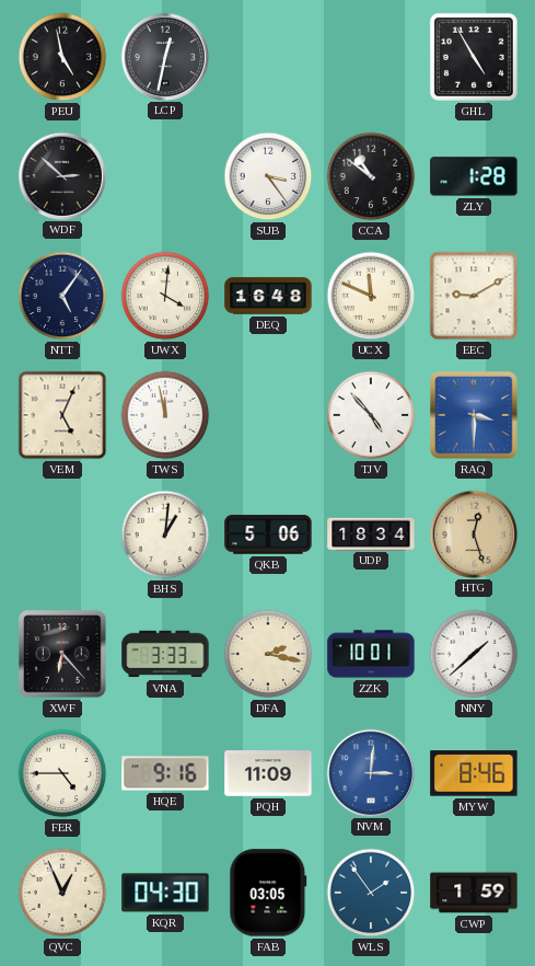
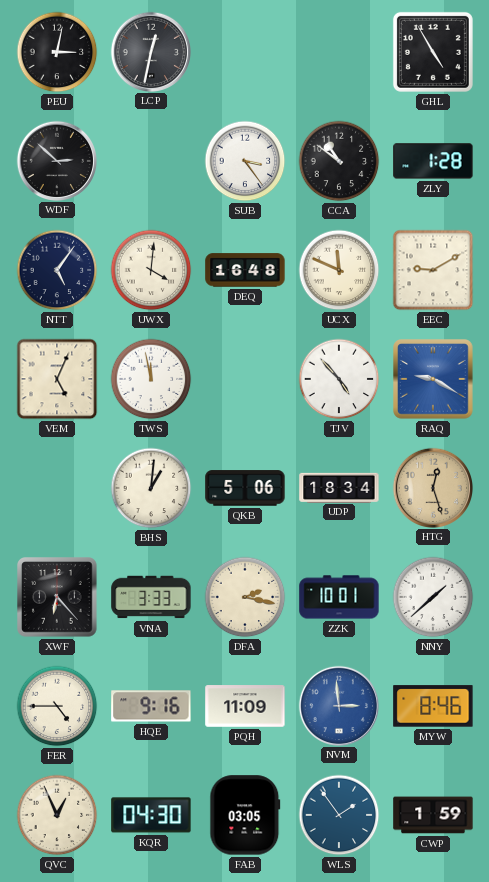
PEU: 4:58 -> 3:02 (57, 52)
RAQ: 3:30 -> 9:20 (433, 379)
NVM: 3:01 -> 2:59 (338, 705)
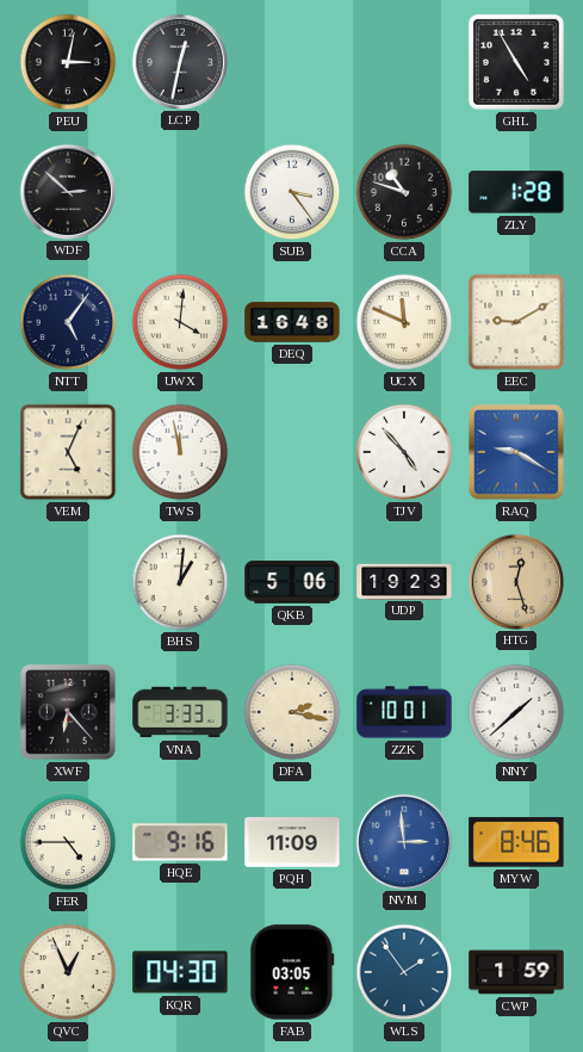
CCA: 10:51 -> 10:48 (404, 192)
UDP: 18:34 -> 19:23 (404, 581)
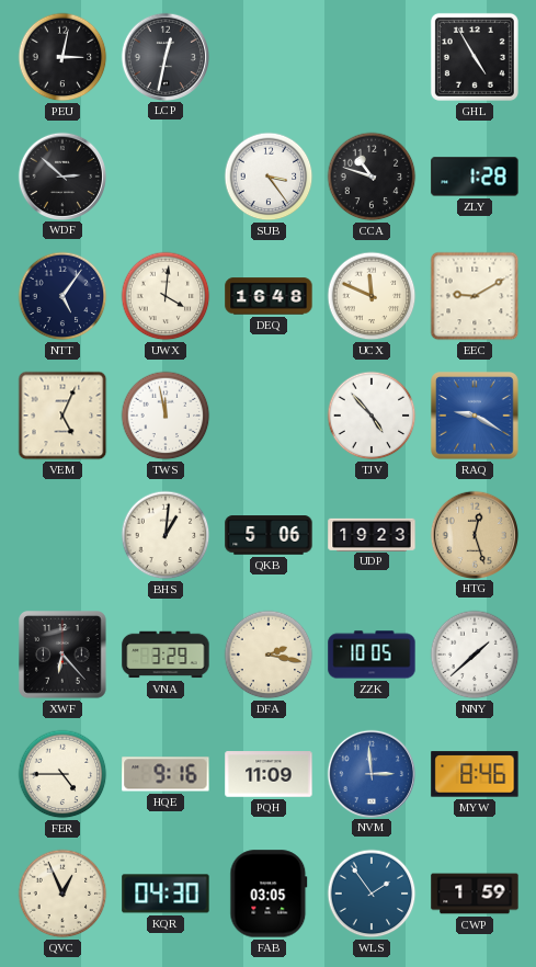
VNA: 3:33 -> 3:29 (166, 655)
ZZK: 10:01 -> 10:05 (372, 655)
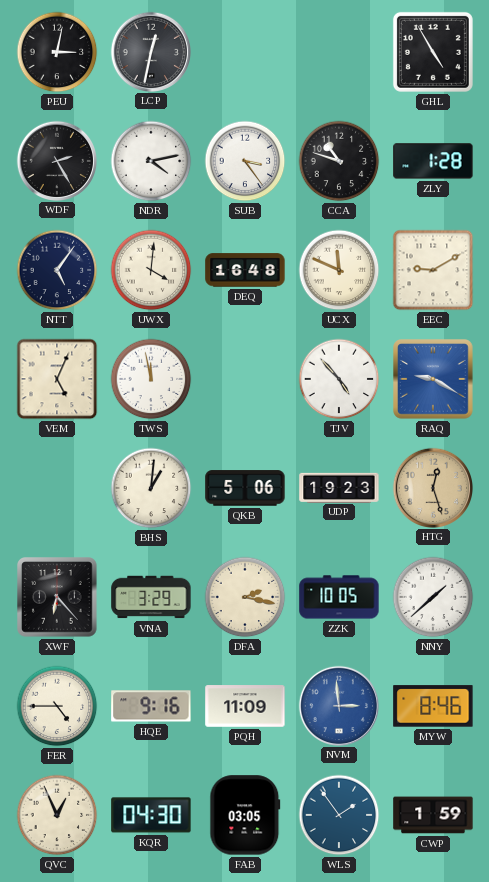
WDF: 2:52 -> 2:25 (56, 160)
NDR: none -> 4:13 (151, 161)
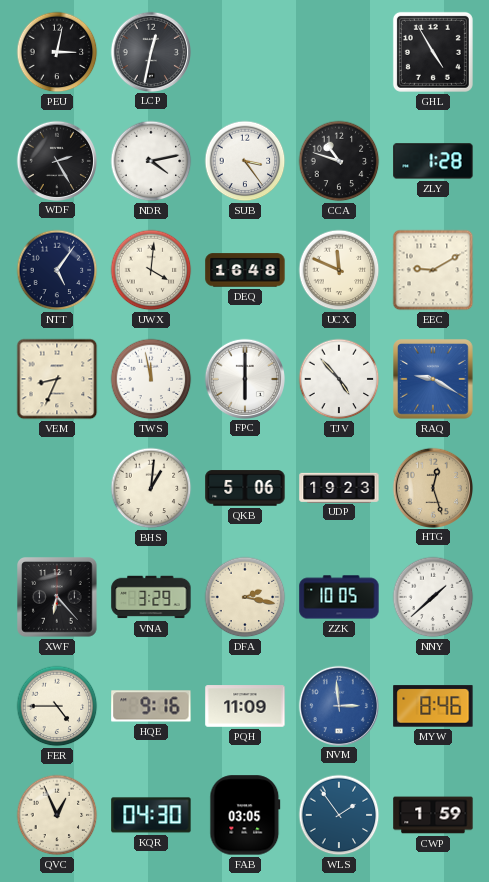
VEM: 5:04 -> 8:34 (57, 379)
FPC: none -> 6:00 (244, 378)
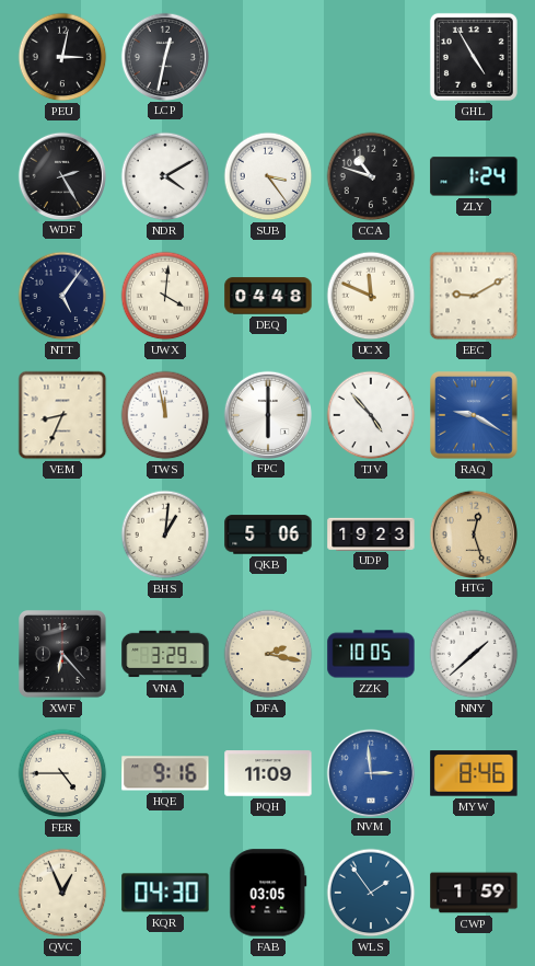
NDR: 4:13 -> 4:10 (165, 176)
ZLY: 1:28 -> 1:24 (474, 176)
DEQ: 16:48 -> 04:48 (268, 296)
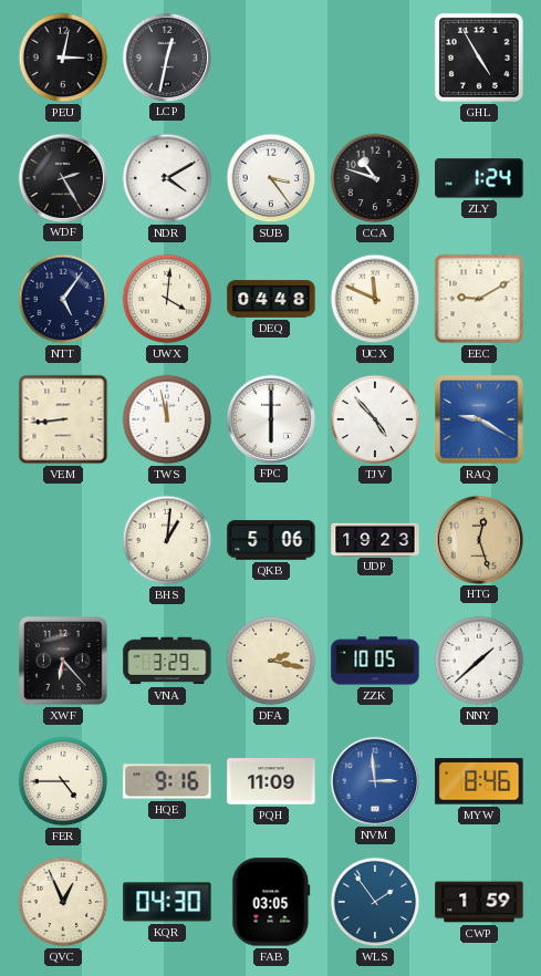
VEM: 8:34 -> 8:44 (63, 419)
